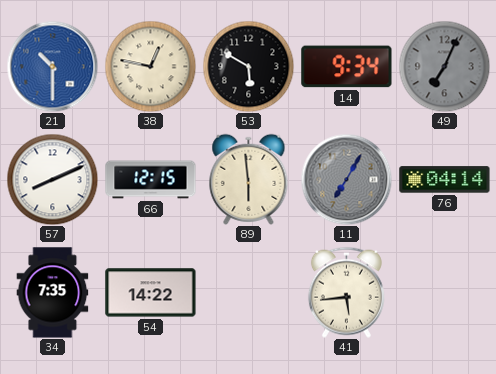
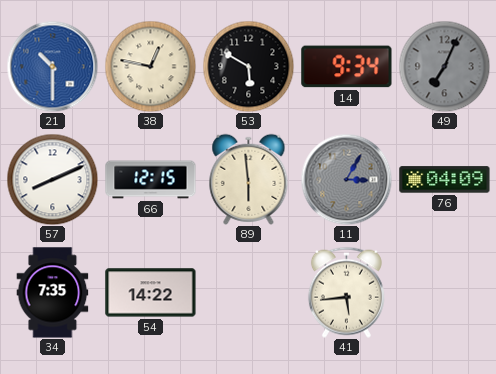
11: 7:05 -> 3:05 (346, 179)
76: 04:14 -> 04:09 (445, 180)
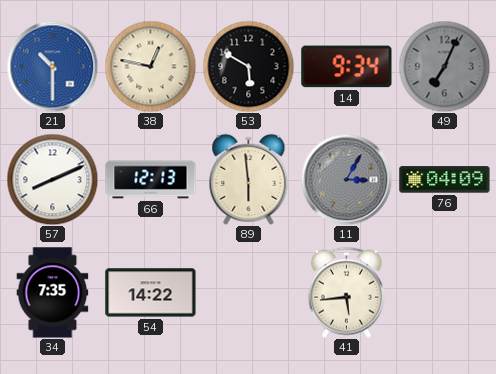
66: 12:15 -> 12:13 (151, 180)
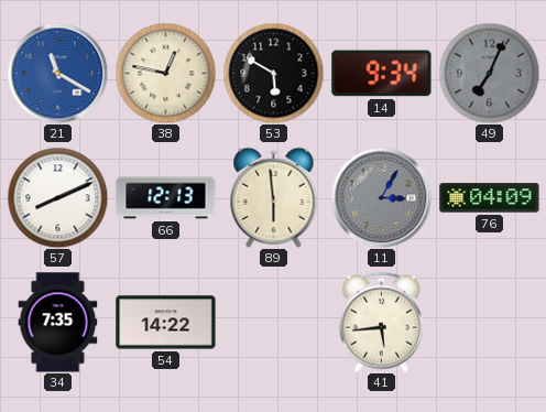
21: 10:30 -> 11:20 (57, 73)
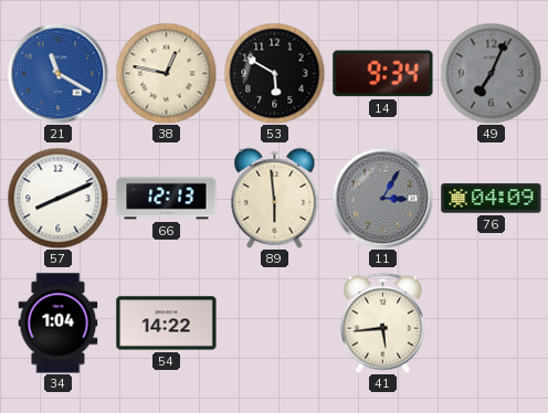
34: 7:35 -> 1:04 (59, 324)
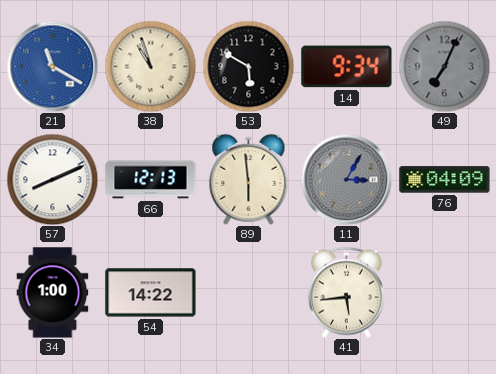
38: 12:47 -> 10:57 (150, 66)
34: 1:04 -> 1:00 (53, 293)
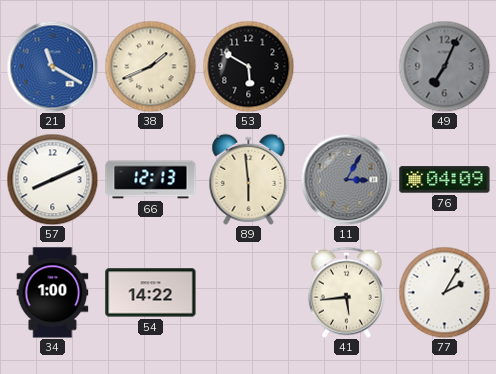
38: 10:57 -> 1:41 (150, 66)
14: 9:34 -> none (347, 67)
77: none -> 2:05 (444, 292)
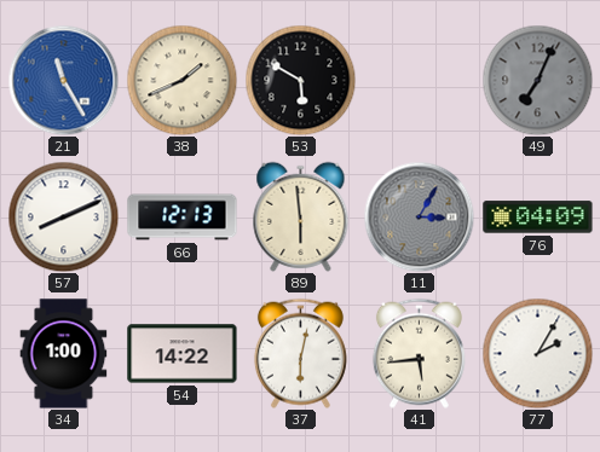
21: 11:20 -> 11:25 (63, 80)
37: none -> 6:02 (300, 353)
